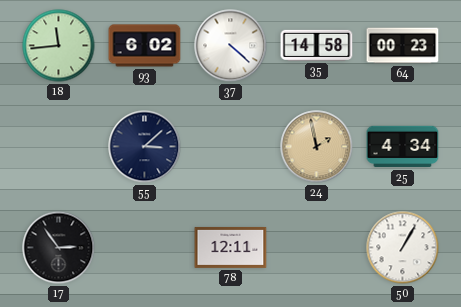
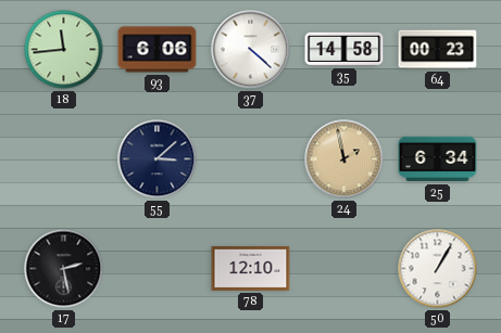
93: 6:02 -> 6:06 (158, 50)
25: 4:34 -> 6:34 (438, 159)
17: 2:54 -> 2:28 (64, 269)
78: 12:11 -> 12:10 (251, 268)
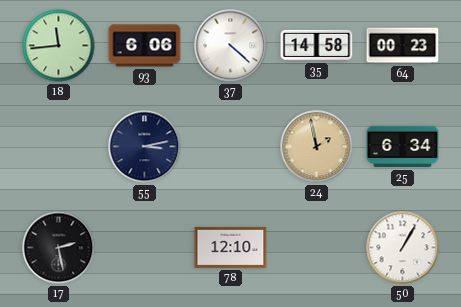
55: 3:08 -> 3:13 (145, 147)
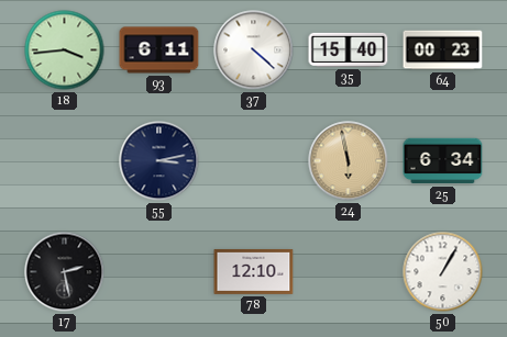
18: 11:44 -> 3:44 (65, 50)
93: 6:06 -> 6:11 (159, 50)
35: 14:58 -> 15:40 (349, 49)
24: 1:58 -> 5:58 (349, 161)
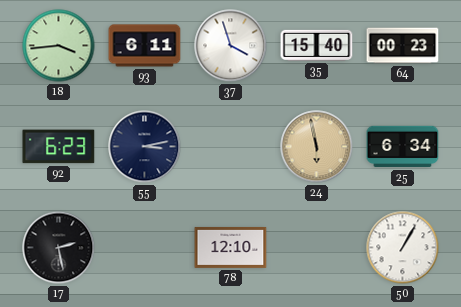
37: 4:22 -> 3:57 (231, 46)
92: none -> 6:23 (59, 147)
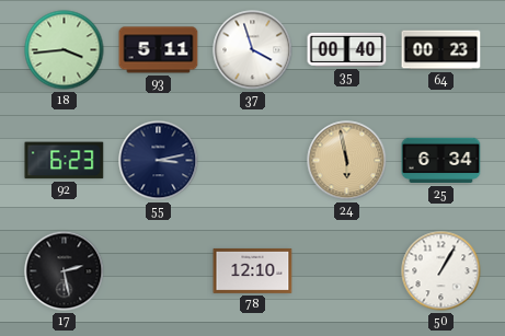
93: 6:11 -> 5:11 (159, 50)
35: 15:40 -> 00:40 (347, 49)
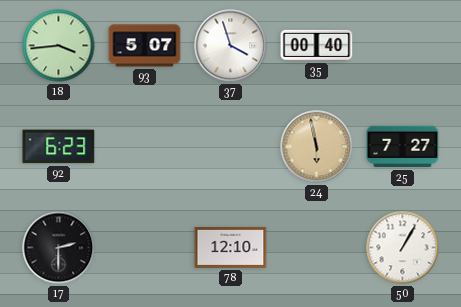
93: 5:11 -> 5:07 (145, 46)
64: 00:23 -> none (441, 50)
55: 3:13 -> none (159, 161)
25: 6:34 -> 7:27 (403, 147)
17: 2:28 -> 2:30 (59, 248)
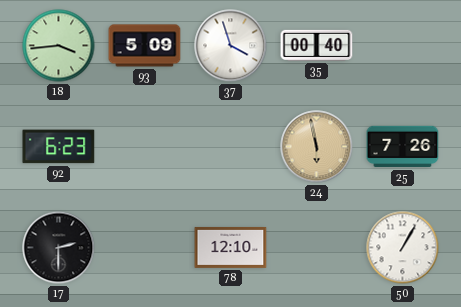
93: 5:07 -> 5:09 (145, 46)
25: 7:27 -> 7:26 (403, 147)
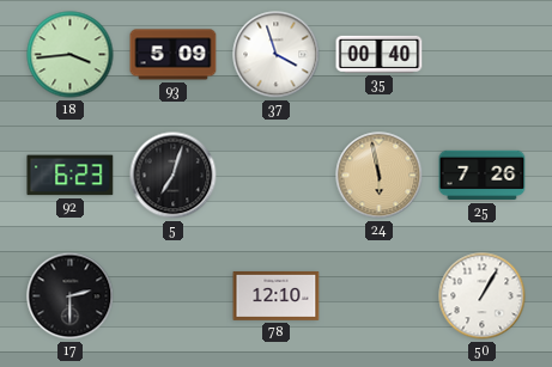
5: none -> 7:03 (174, 176)
